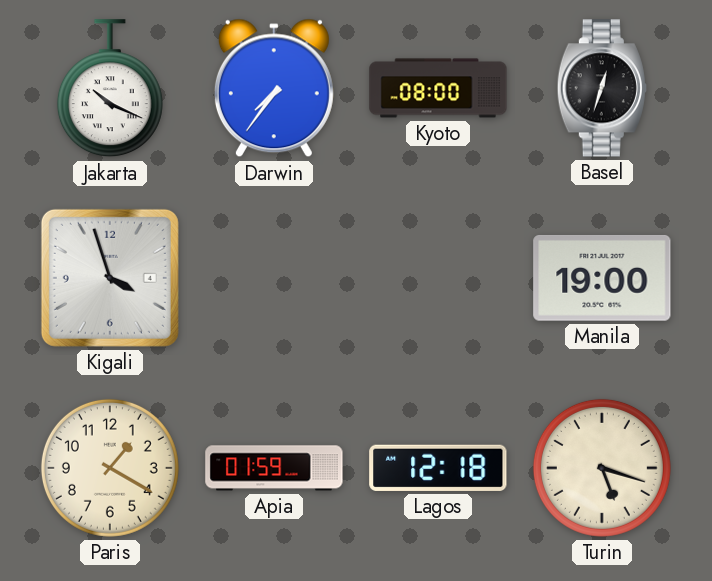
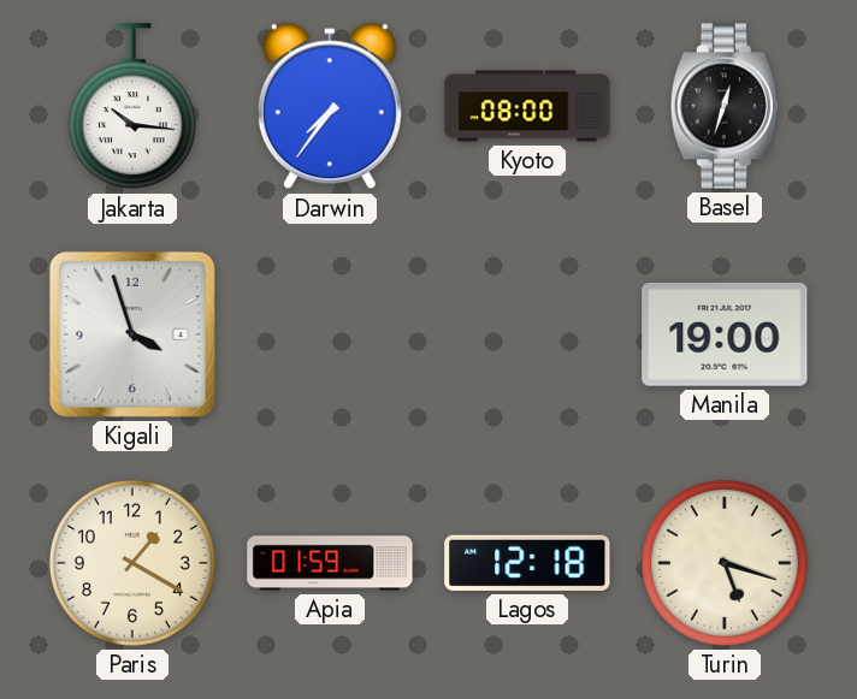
Jakarta: 10:19 -> 10:16 (132, 107)
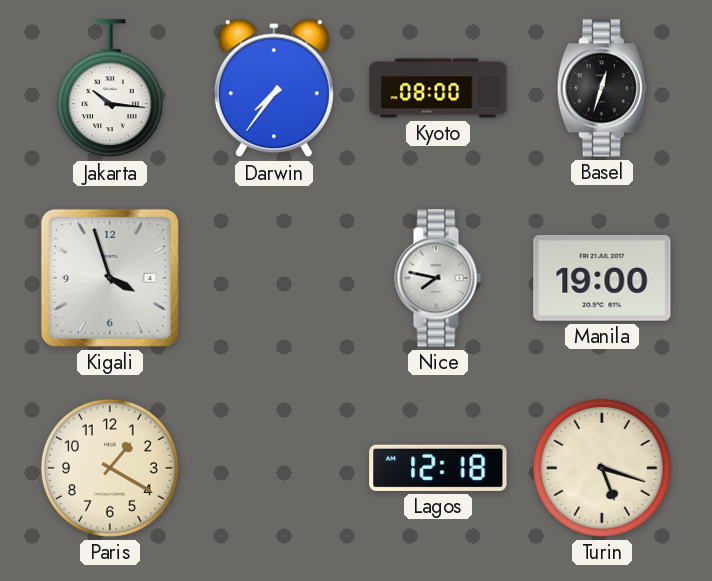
Nice: none -> 7:47 (438, 278)
Apia: 01:59 -> none (330, 563)
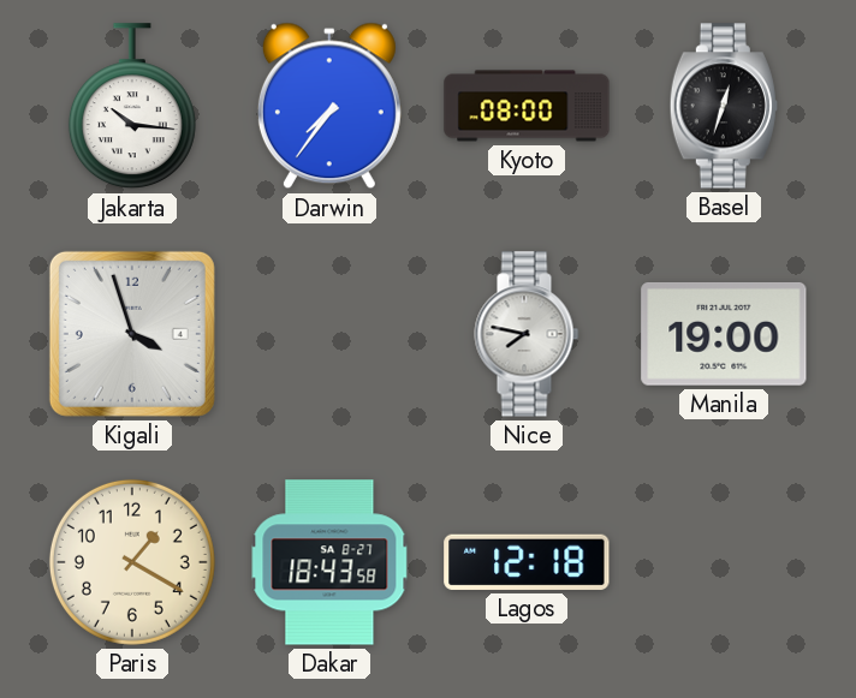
Dakar: none -> 18:43 (329, 562)
Turin: 5:18 -> none (602, 468)
